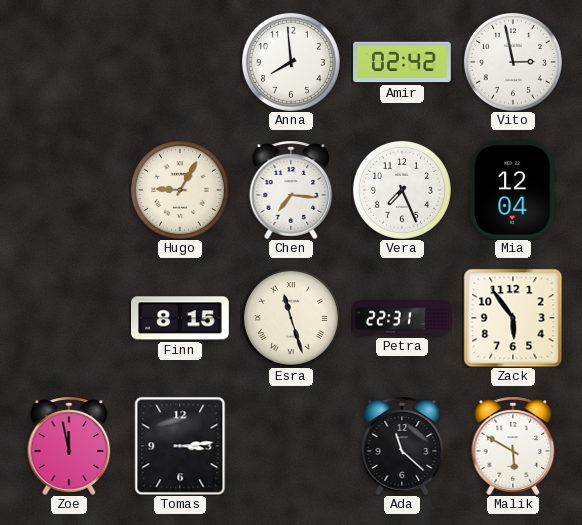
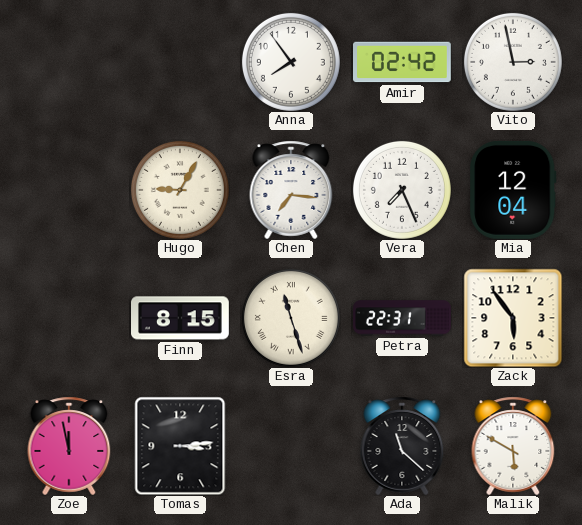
Anna: 7:59 -> 7:54 (291, 62)
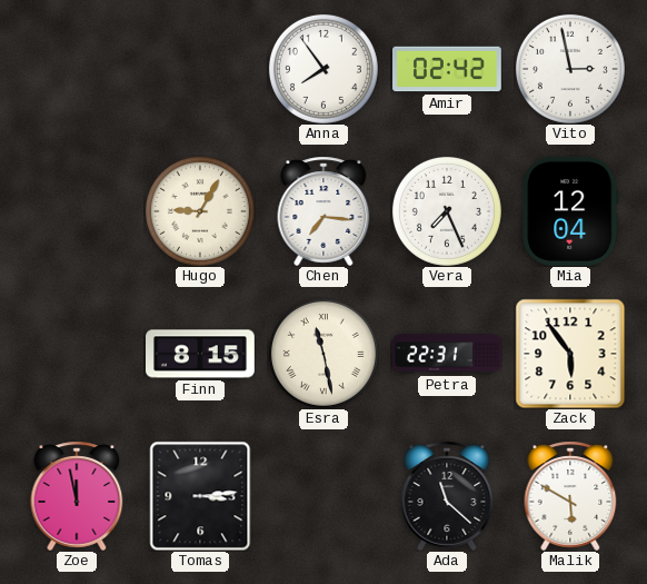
Esra: 11:27 -> 11:28 (323, 354)
